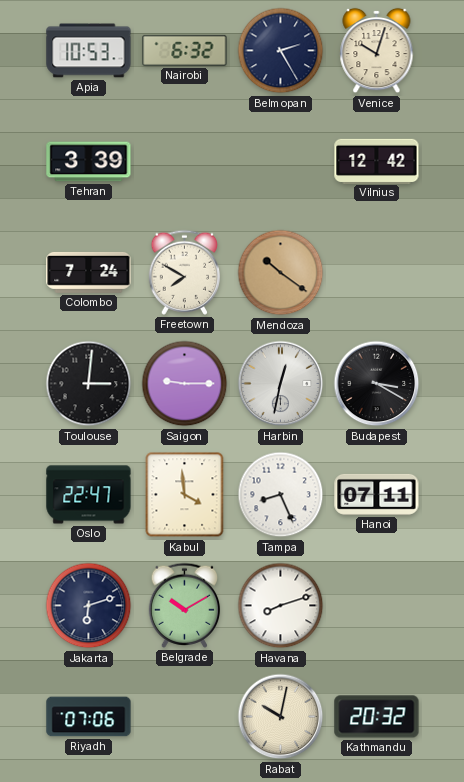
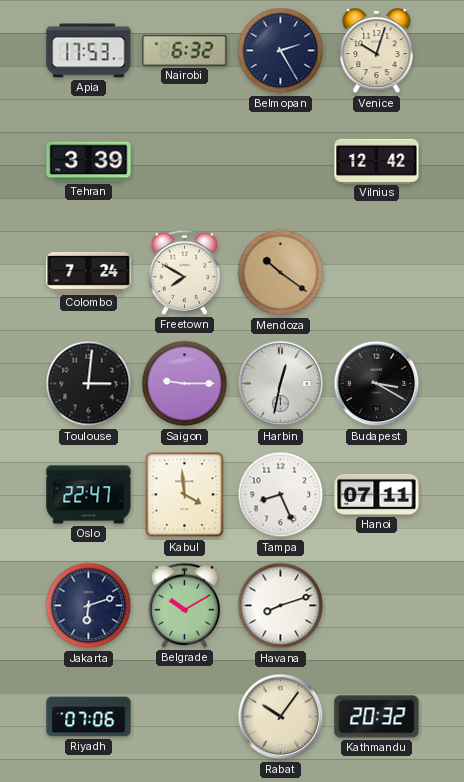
Apia: 10:53 -> 17:53 (89, 51)
Rabat: 10:02 -> 10:06 (281, 717)
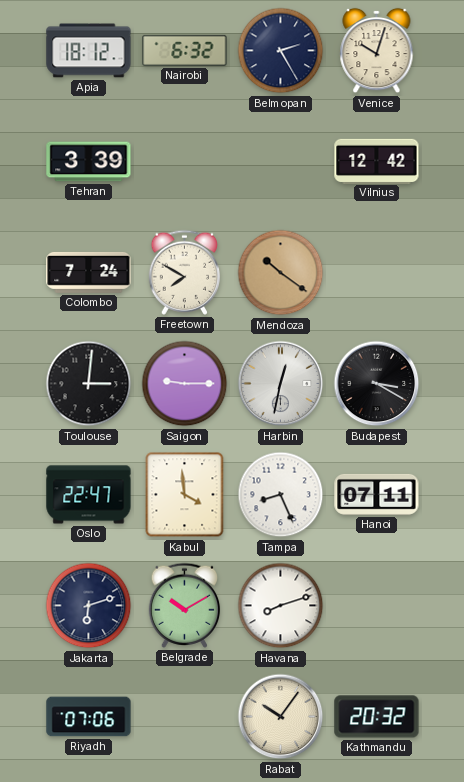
Apia: 17:53 -> 18:12 (89, 51)
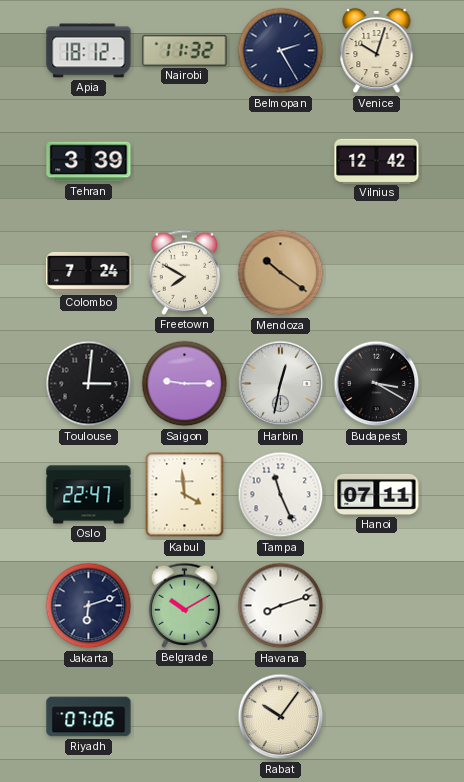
Nairobi: 6:32 -> 11:32 (185, 50)
Tampa: 8:26 -> 11:26 (281, 495)
Kathmandu: 20:32 -> none (377, 717)
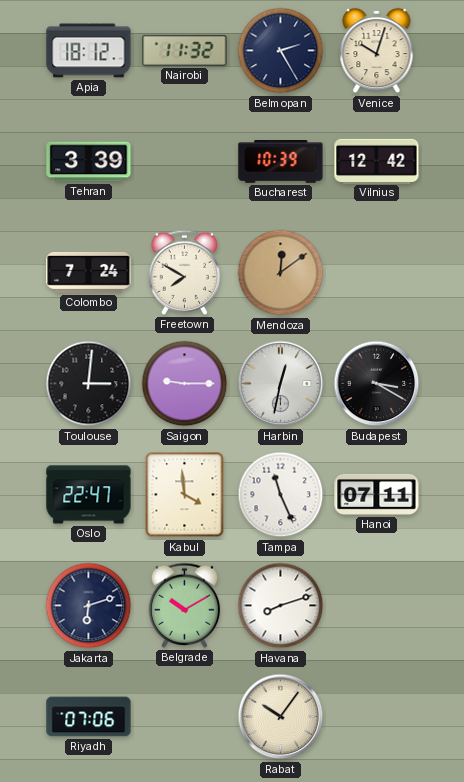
Bucharest: none -> 10:39 (281, 162)
Mendoza: 10:21 -> 12:09 (281, 273)
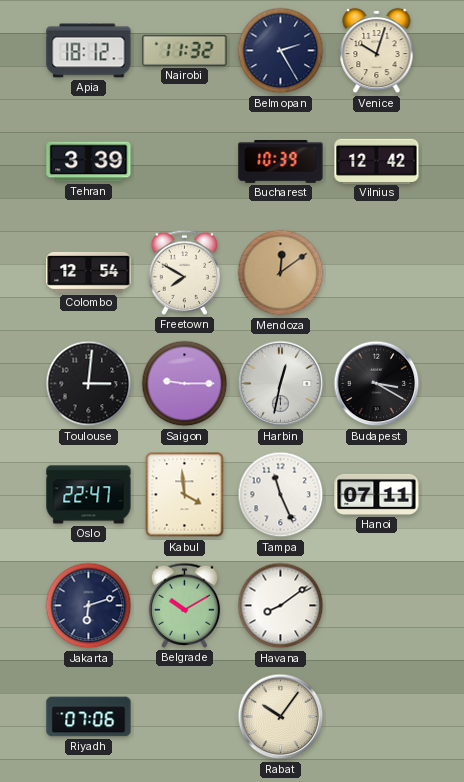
Colombo: 7:24 -> 12:54 (89, 272)
Havana: 8:12 -> 8:09 (281, 606)
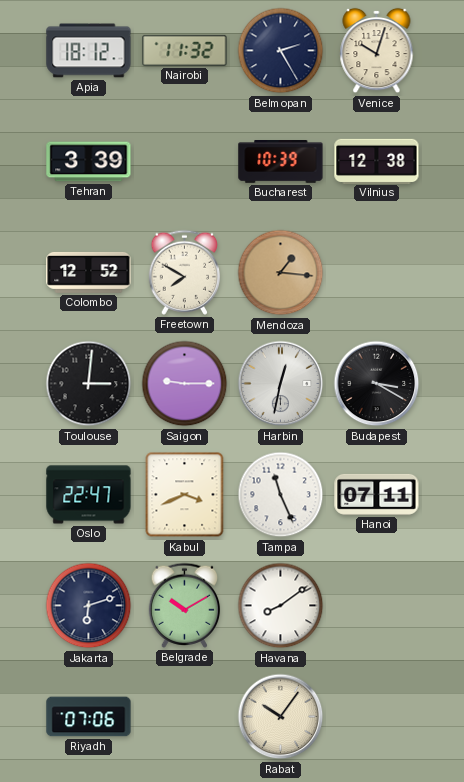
Vilnius: 12:42 -> 12:38 (377, 161)
Colombo: 12:54 -> 12:52 (89, 272)
Mendoza: 12:09 -> 1:16 (281, 273)
Kabul: 3:59 -> 3:41 (185, 495)
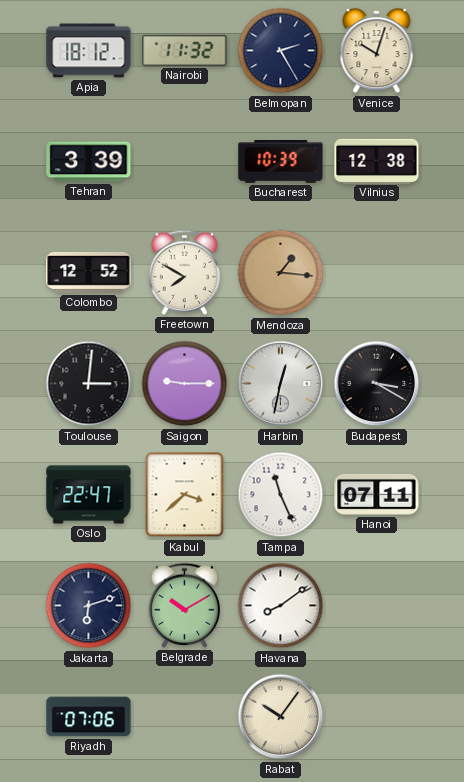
Kabul: 3:41 -> 3:38 (185, 495)
